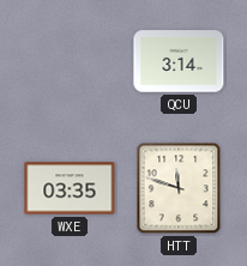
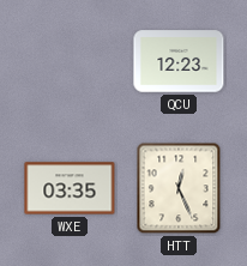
QCU: 3:14 -> 12:23 (179, 61)
HTT: 11:48 -> 12:26 (179, 188)
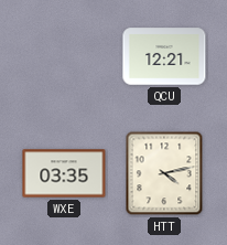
QCU: 12:23 -> 12:21 (164, 56)
HTT: 12:26 -> 4:13 (164, 173)
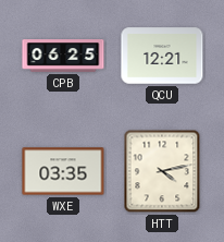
CPB: none -> 06:25 (63, 57)
